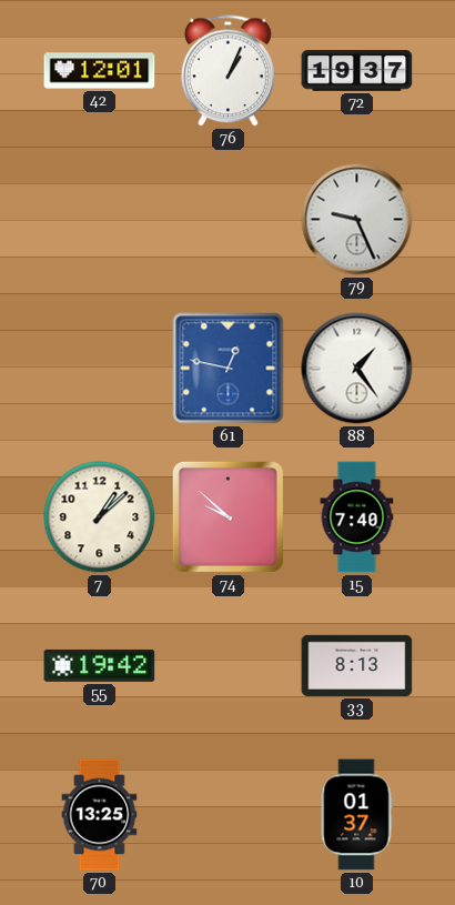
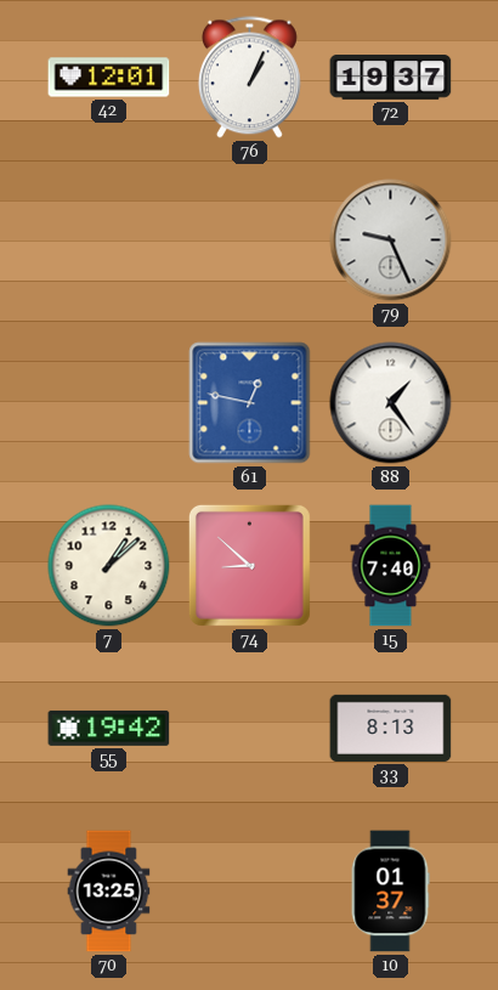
74: 9:52 -> 8:52 (249, 565)
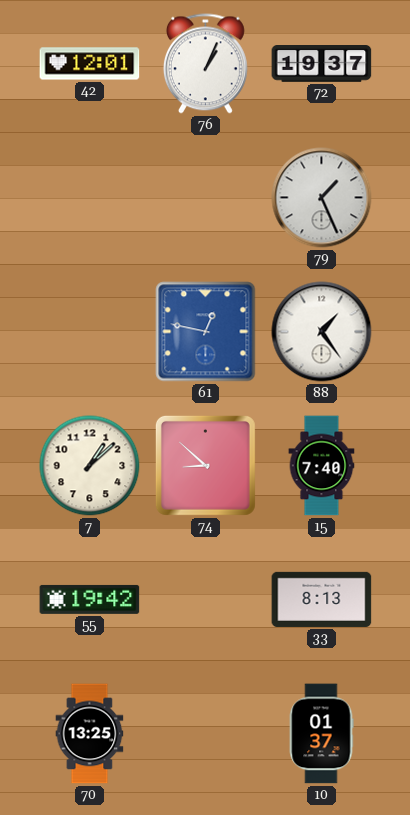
79: 9:26 -> 1:26 (322, 198)
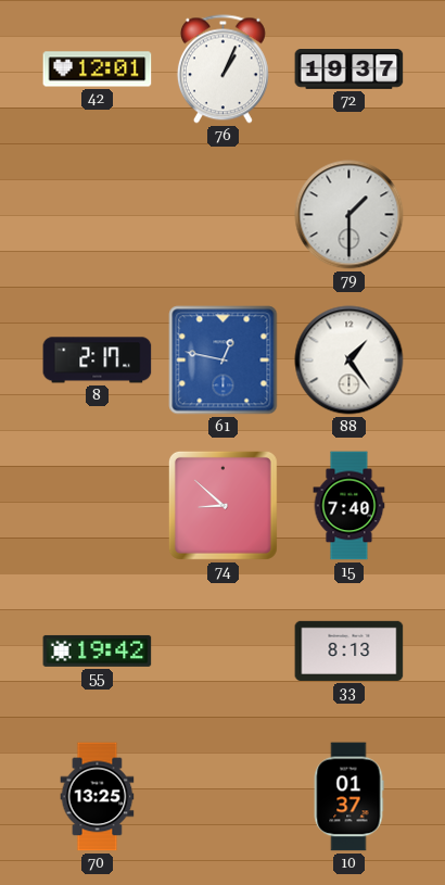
79: 1:26 -> 1:30 (349, 215)
8: none -> 2:17 (98, 361)
7: 1:08 -> none (90, 466)
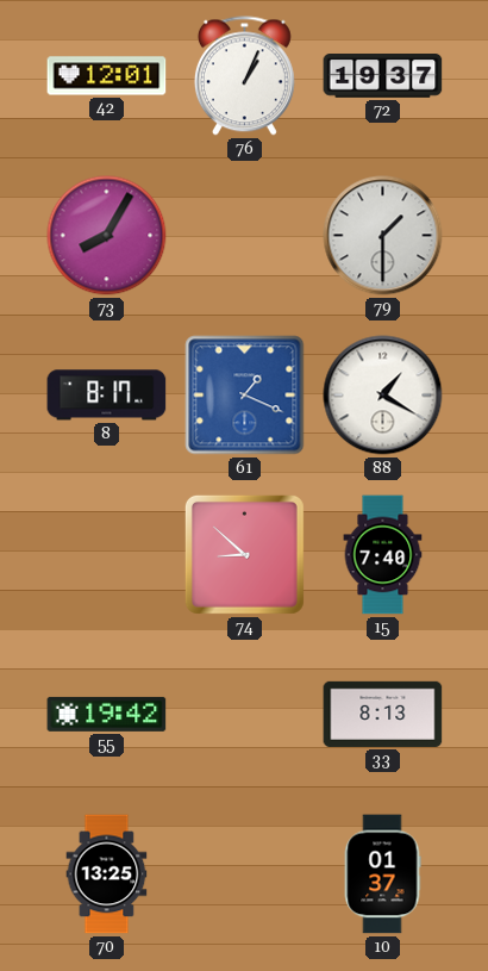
73: none -> 8:05 (107, 236)
8: 2:17 -> 8:17 (107, 396)
61: 12:47 -> 1:19 (245, 396)
88: 1:24 -> 1:20 (383, 396)
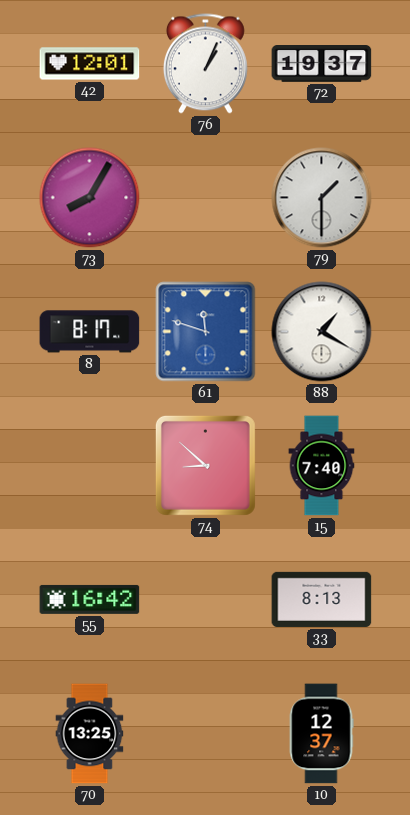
61: 1:19 -> 11:48 (206, 332)
55: 19:42 -> 16:42 (90, 599)
10: 01:37 -> 12:37 (321, 734)
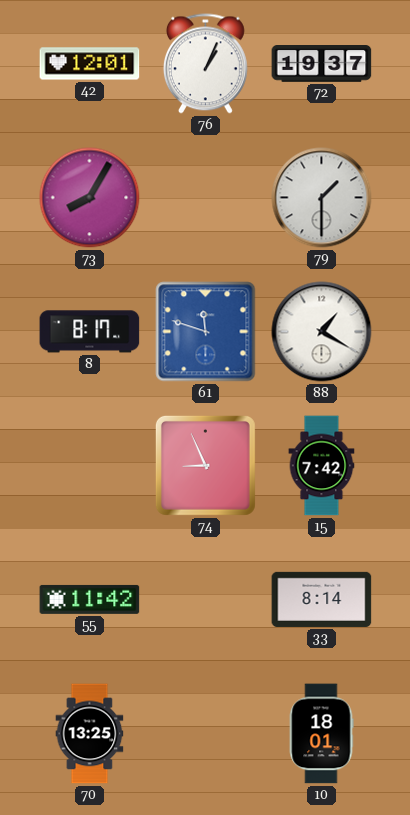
74: 8:52 -> 8:56 (205, 465)
15: 7:40 -> 7:42 (322, 466)
55: 16:42 -> 11:42 (90, 599)
33: 8:13 -> 8:14 (322, 599)
10: 12:37 -> 18:01 (321, 734)
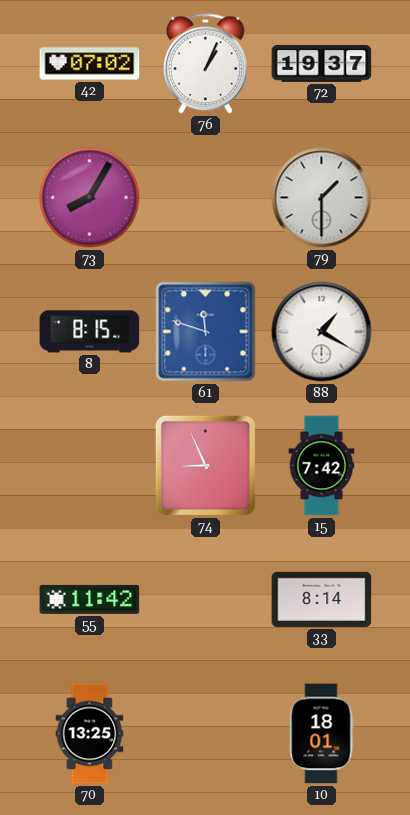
42: 12:01 -> 07:02 (90, 64)
8: 8:17 -> 8:15 (90, 332)
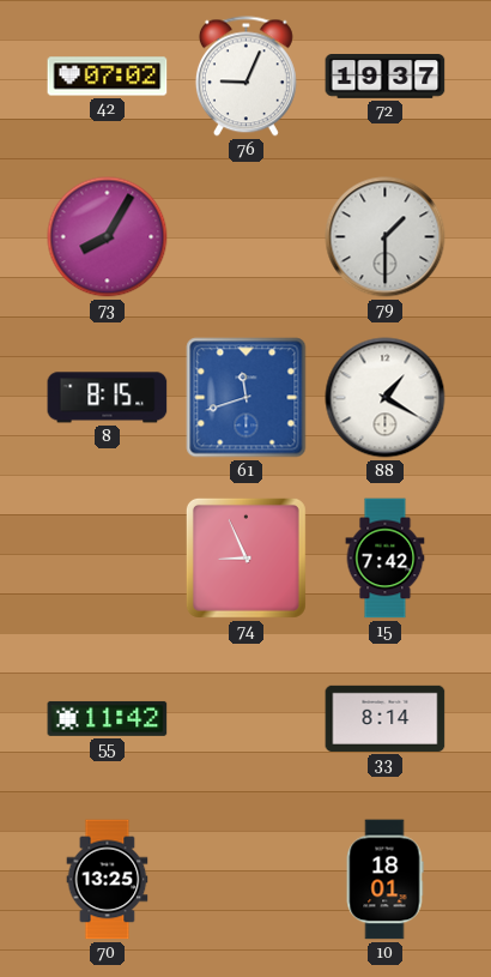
76: 1:04 -> 9:04 (245, 77)
61: 11:48 -> 11:42 (247, 398)
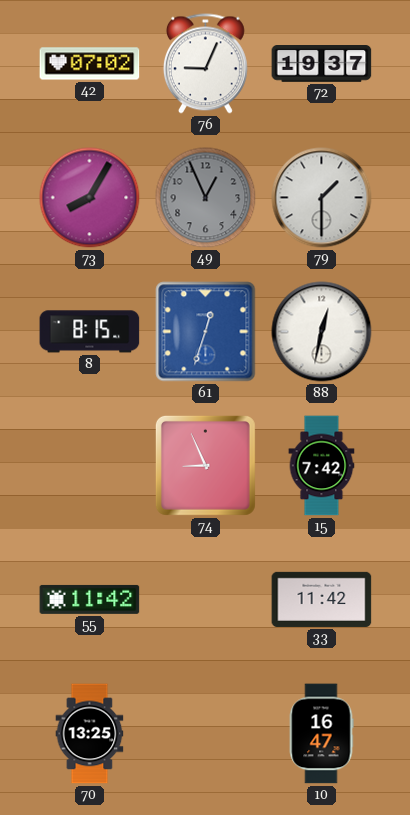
49: none -> 12:56 (206, 198)
61: 11:42 -> 12:33 (206, 332)
88: 1:20 -> 12:32 (322, 332)
33: 8:14 -> 11:42 (322, 599)
10: 18:01 -> 16:47 (321, 734)
